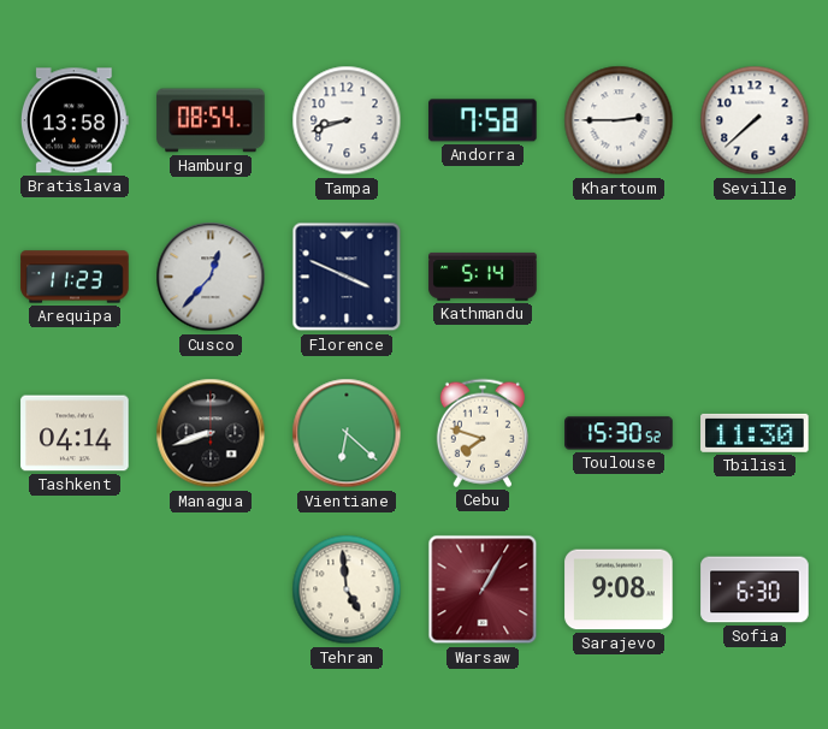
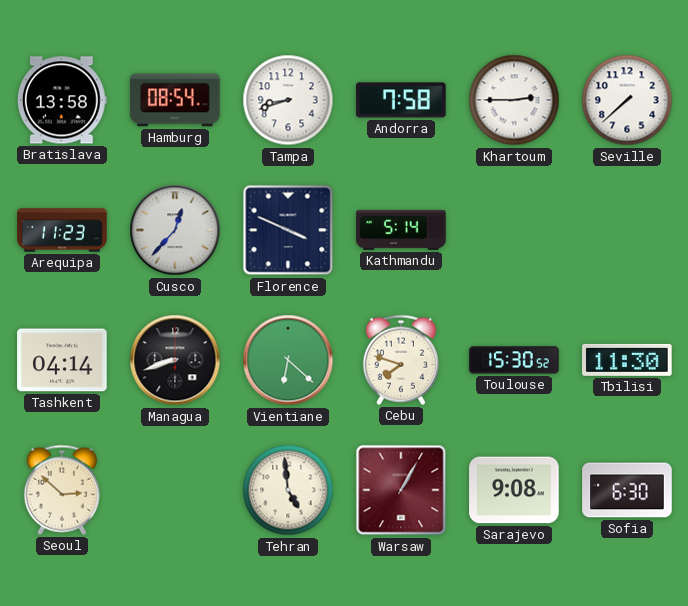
Seoul: none -> 2:52 (62, 490)
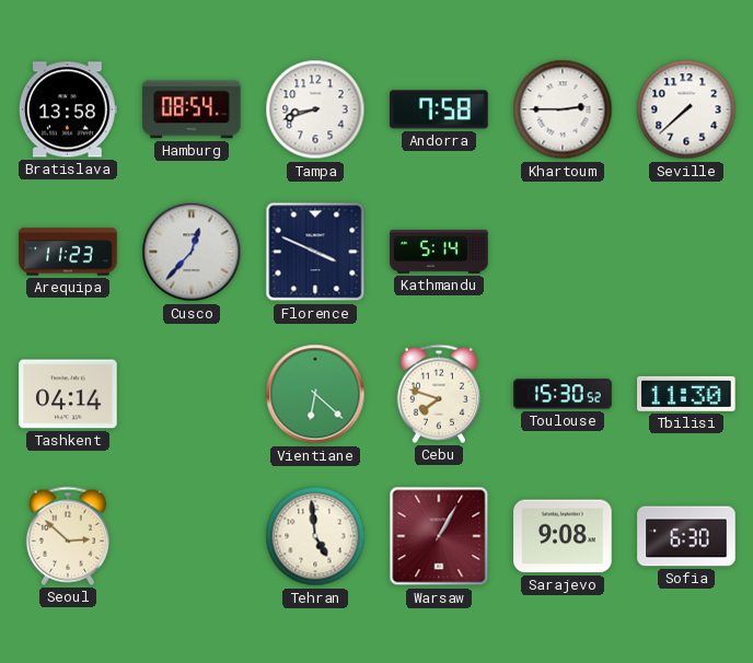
Managua: 8:42 -> none (175, 360)
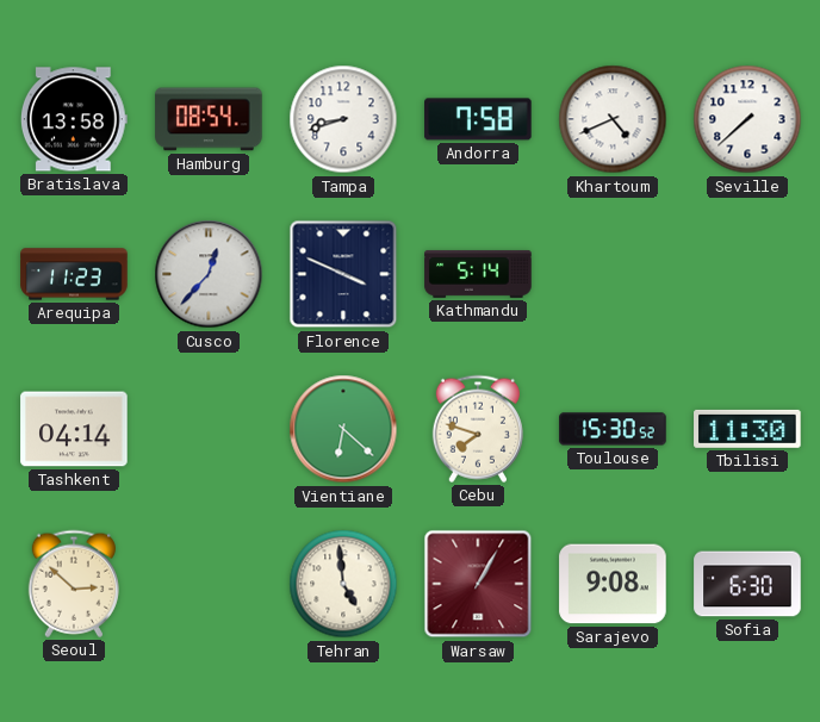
Khartoum: 2:45 -> 4:41 (613, 119)
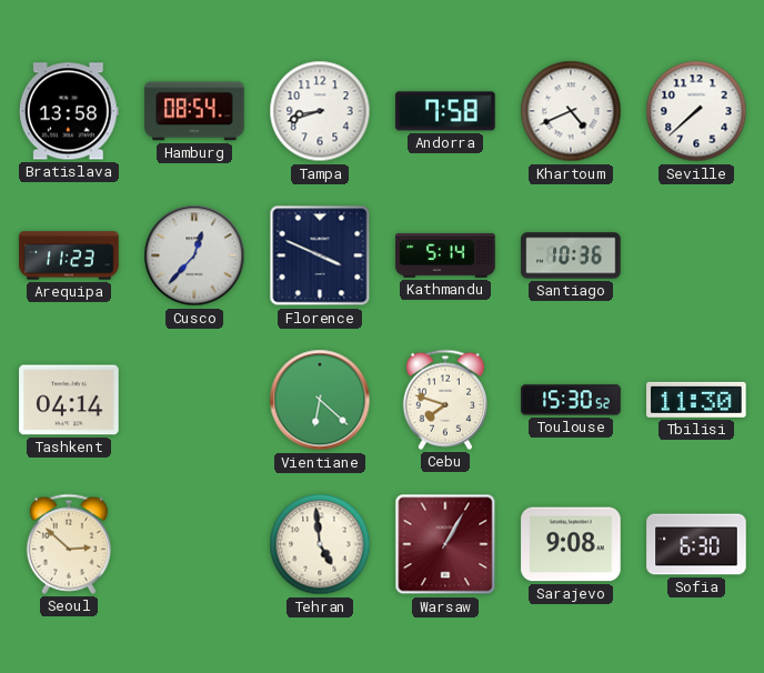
Santiago: none -> 10:36 (571, 255)
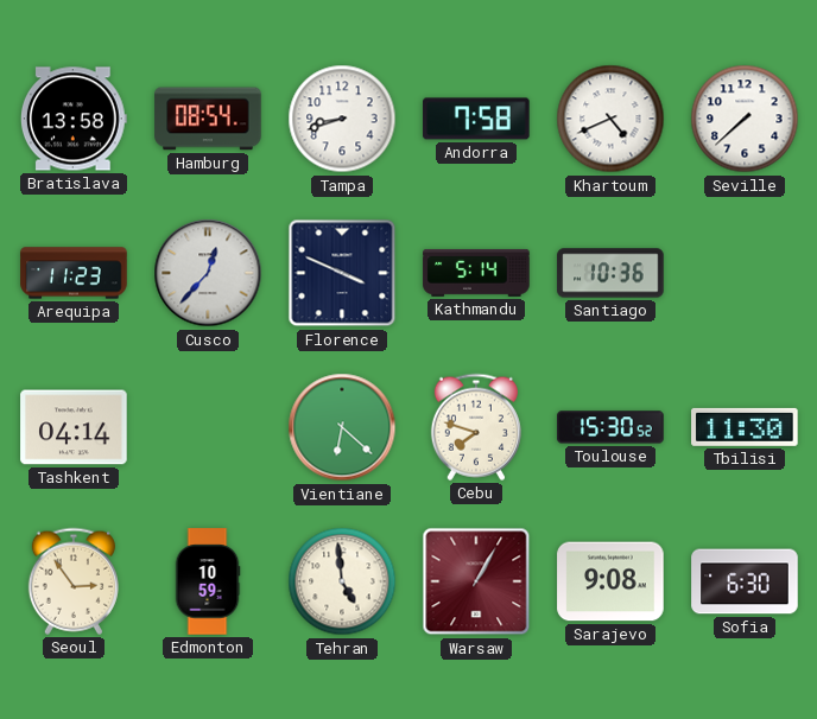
Seoul: 2:52 -> 2:54 (74, 581)
Edmonton: none -> 10:59 (208, 581)
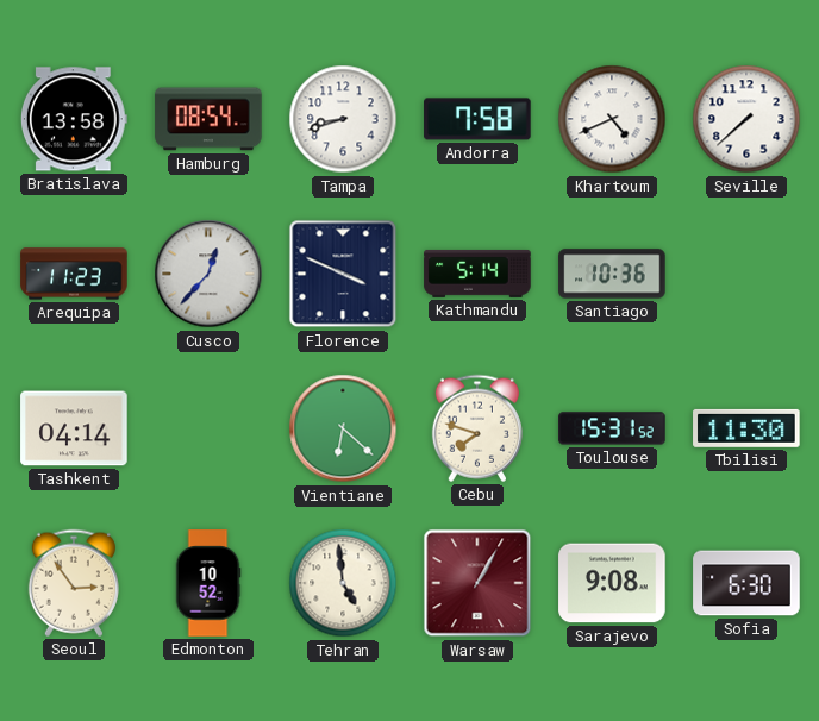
Toulouse: 15:30 -> 15:31 (612, 428)
Edmonton: 10:59 -> 10:52 (208, 583)
